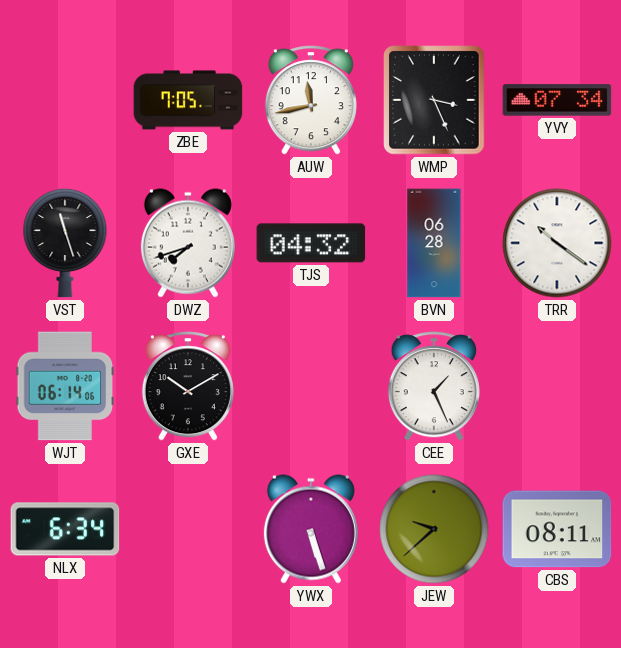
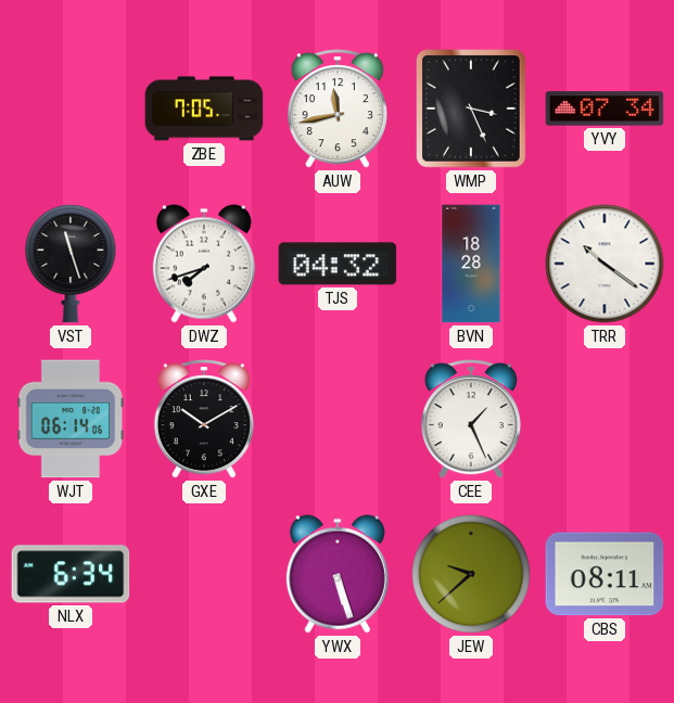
BVN: 06:28 -> 18:28 (471, 264)
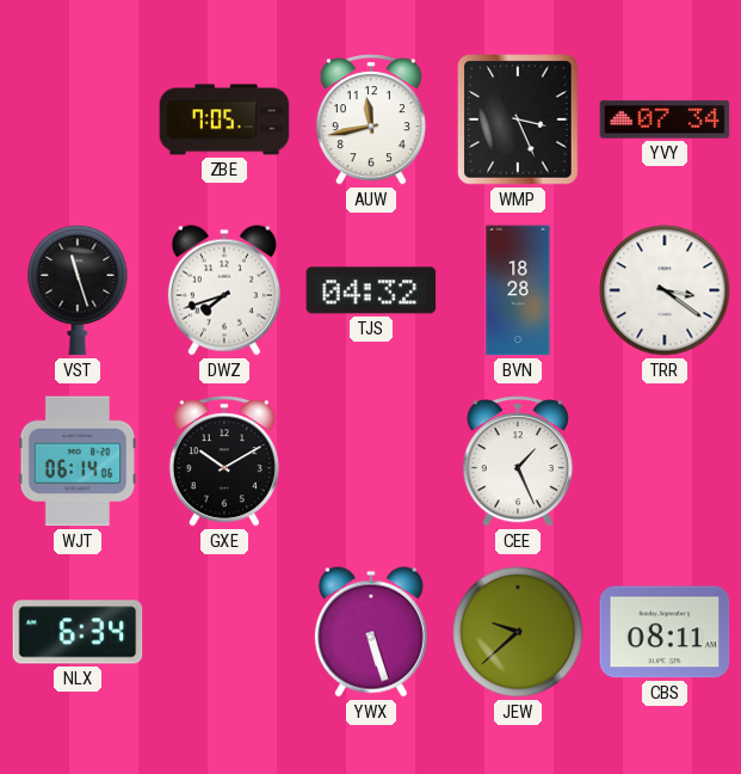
TRR: 10:21 -> 3:21 (665, 290)
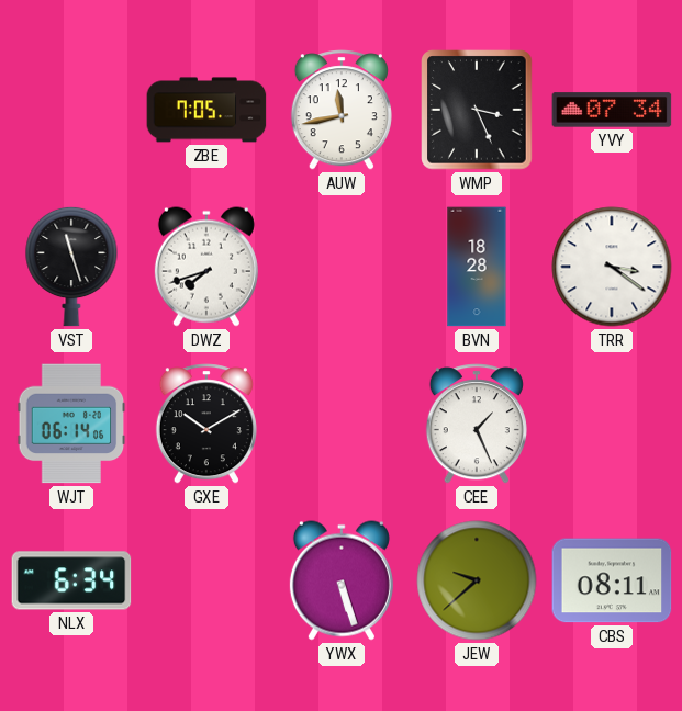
TJS: 04:32 -> none (371, 290)
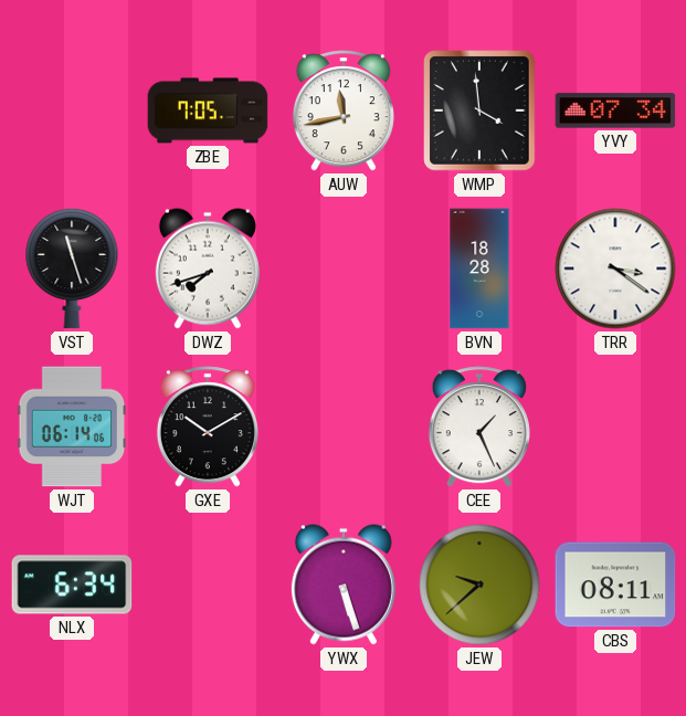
WMP: 3:26 -> 3:59 (479, 110)
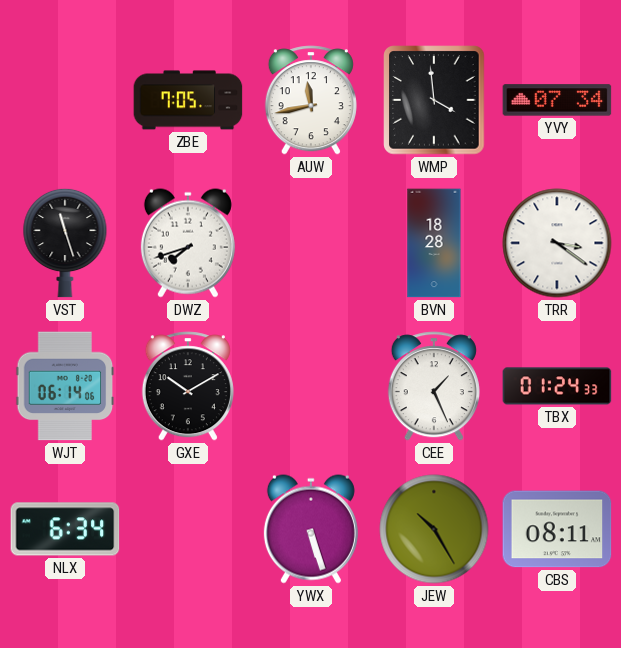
TBX: none -> 01:24 (557, 386)
JEW: 9:38 -> 10:25 (434, 529)
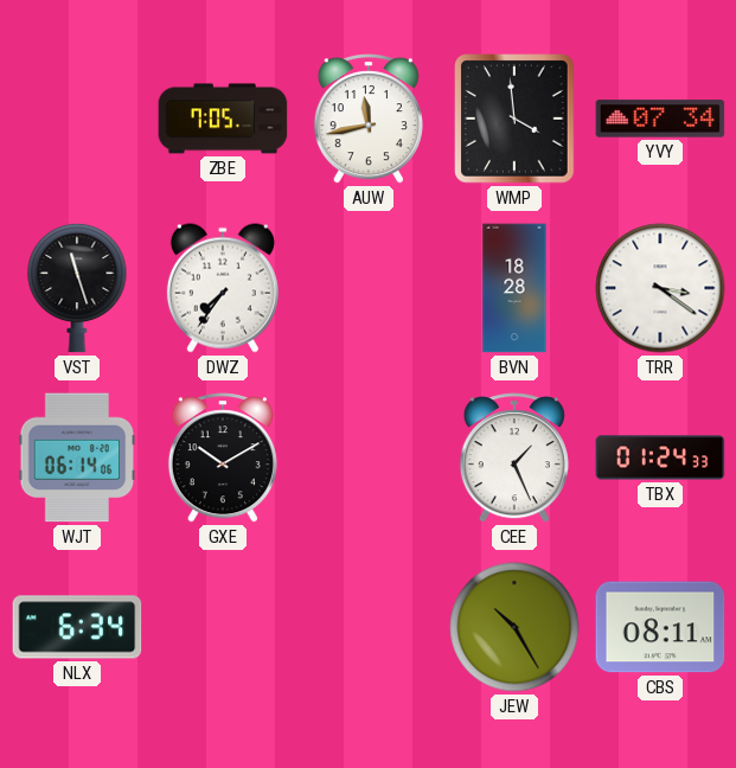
DWZ: 7:42 -> 7:36 (223, 288)
YWX: 5:27 -> none (311, 529)
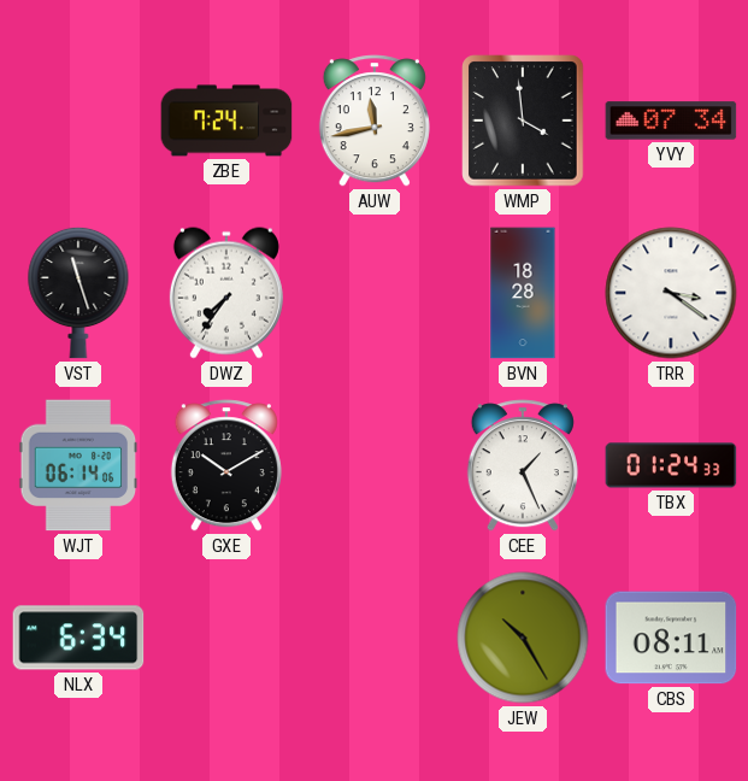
ZBE: 7:05 -> 7:24 (226, 121)
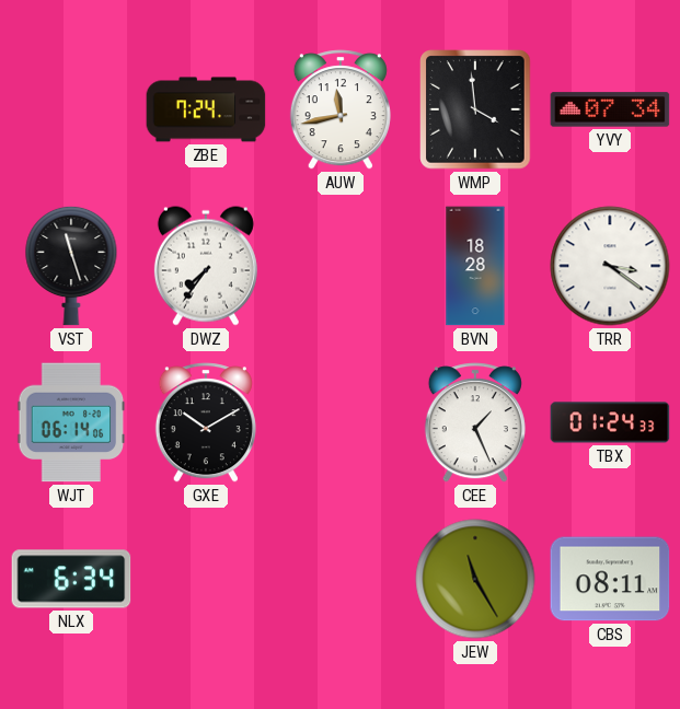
JEW: 10:25 -> 11:25 (475, 579)
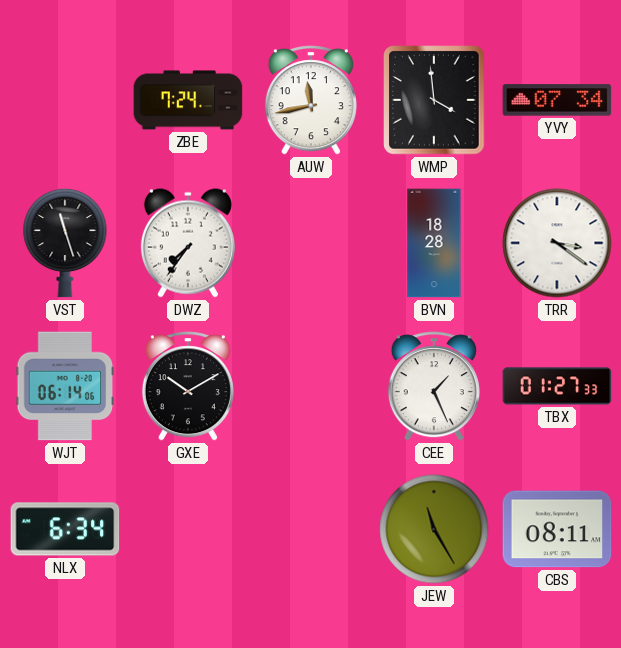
TBX: 01:24 -> 01:27 (557, 386)
